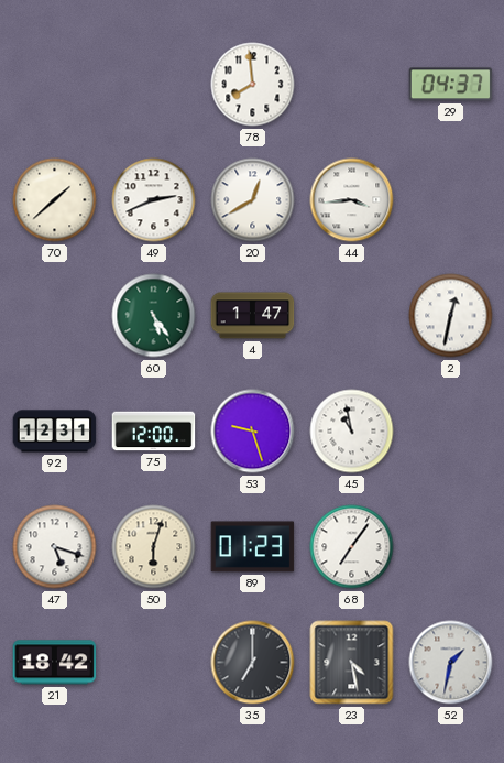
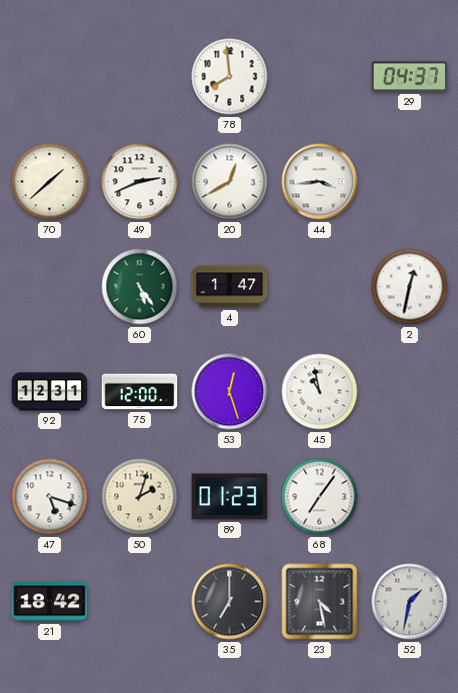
53: 9:27 -> 12:27 (230, 392)
50: 6:03 -> 2:03 (140, 497)
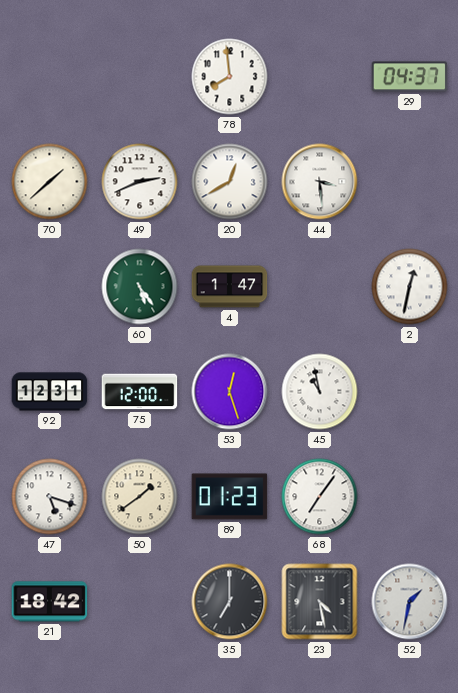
44: 3:44 -> 3:29 (320, 182)
50: 2:03 -> 1:39 (140, 497)
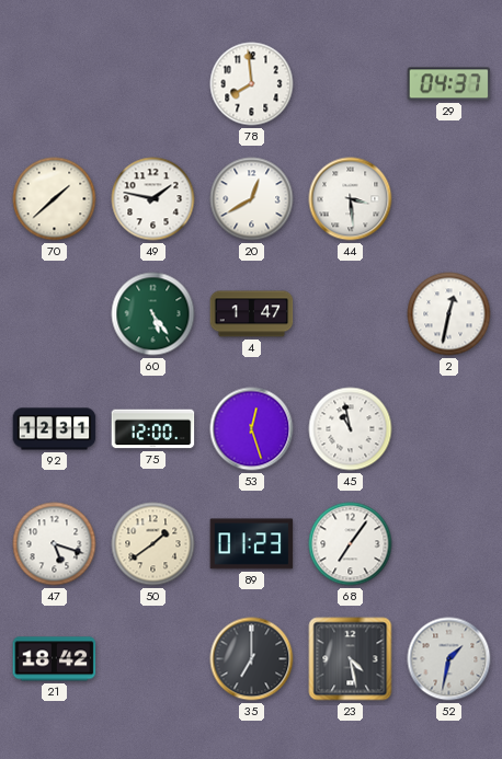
49: 2:41 -> 1:47 (153, 199)
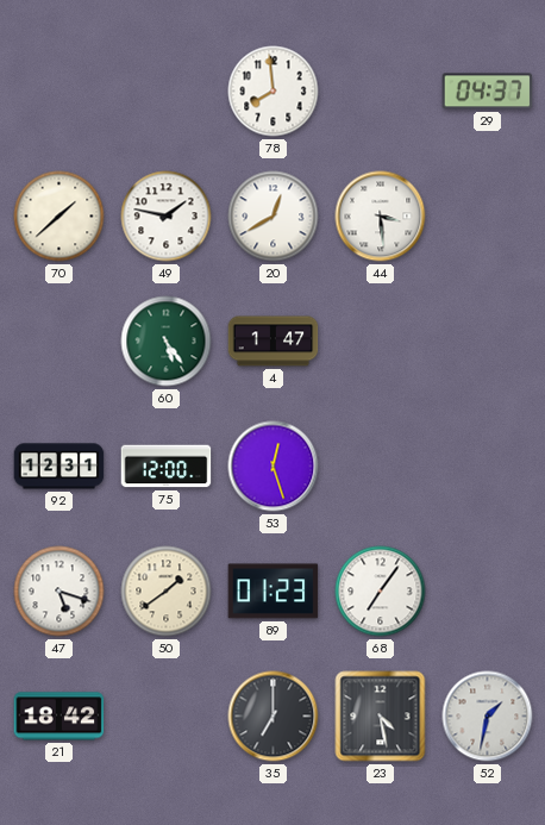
2: 12:32 -> none (449, 314)
45: 10:58 -> none (351, 429)
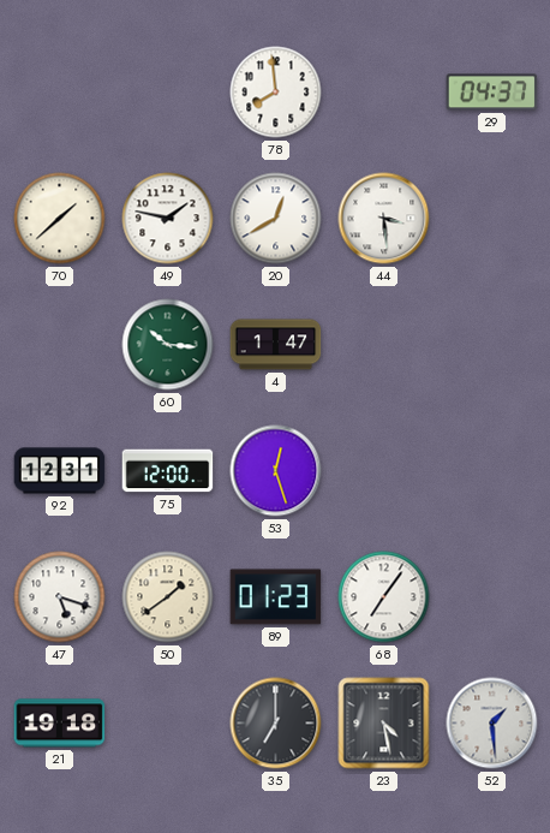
60: 5:24 -> 10:16 (168, 345)
21: 18:42 -> 19:18 (60, 724)
52: 1:32 -> 1:29 (492, 724)
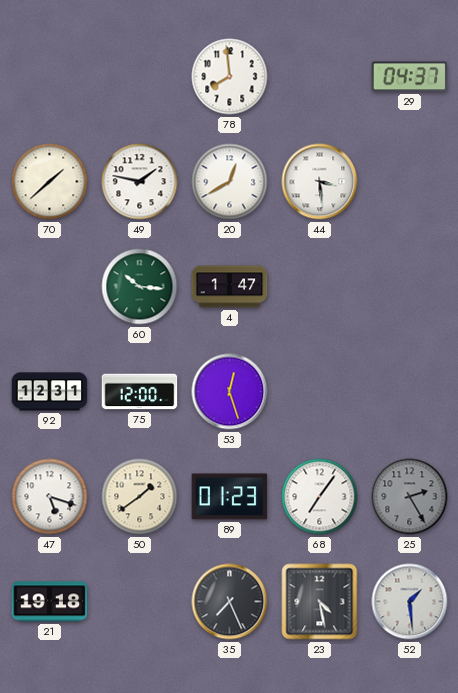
25: none -> 2:25 (410, 497)
35: 7:00 -> 7:26 (230, 602)
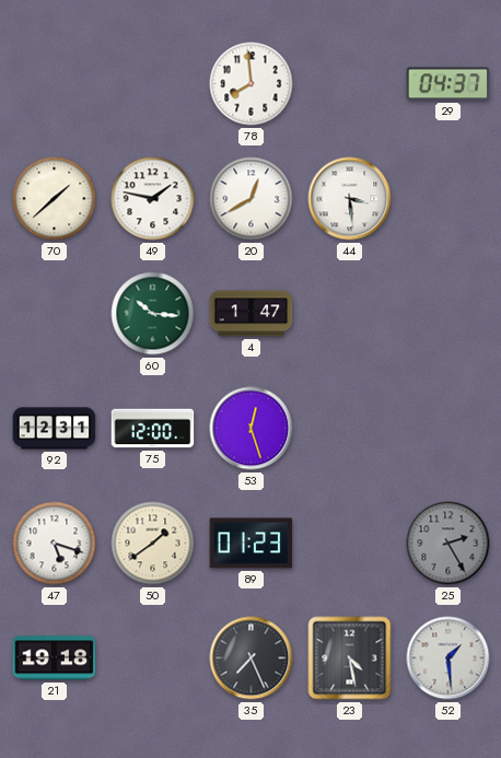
68: 7:06 -> none (320, 497)
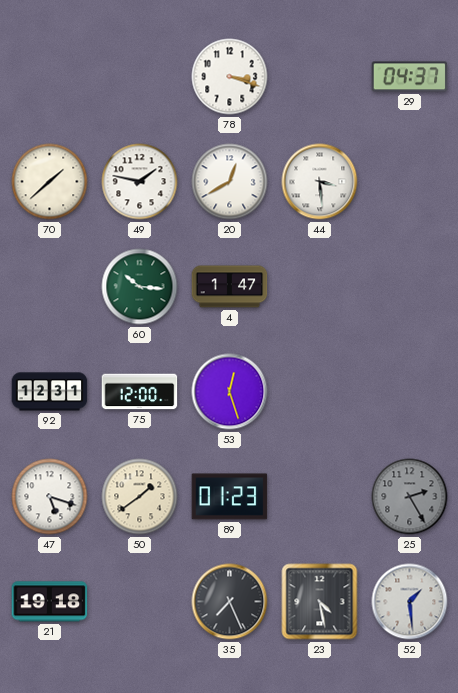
78: 7:59 -> 3:18 (230, 77)
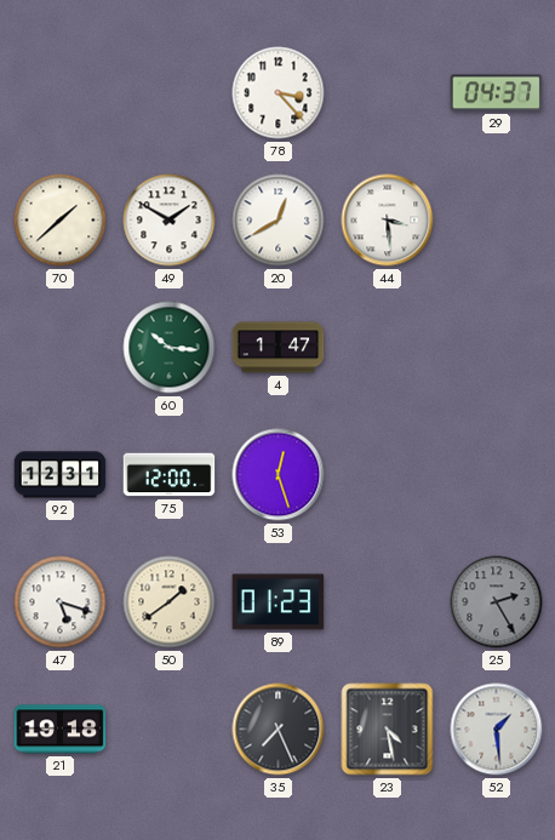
78: 3:18 -> 3:23 (279, 93)
49: 1:47 -> 1:50 (170, 221)
